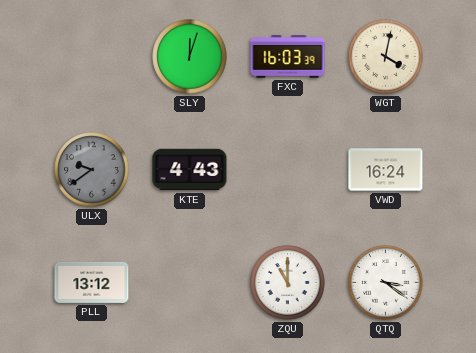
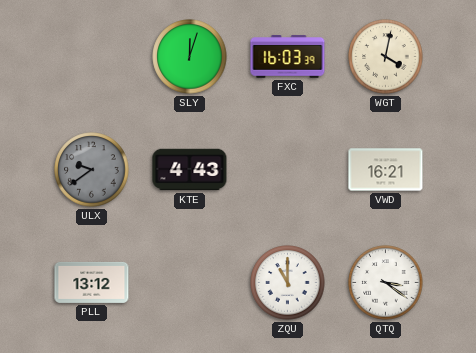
VWD: 16:24 -> 16:21 (386, 170)
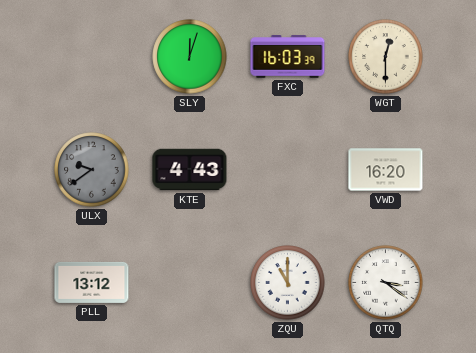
WGT: 4:02 -> 12:30 (386, 57)
VWD: 16:21 -> 16:20 (386, 170)
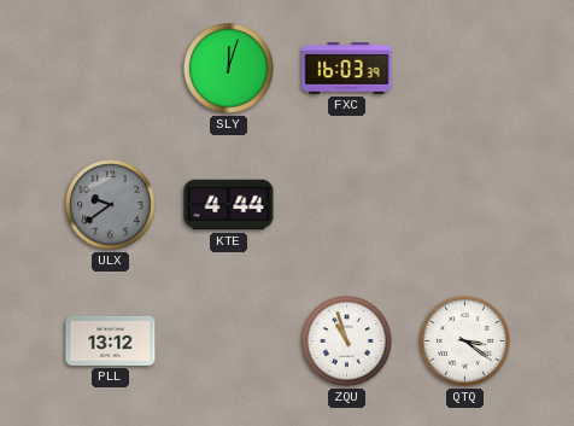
WGT: 12:30 -> none (386, 57)
KTE: 4:43 -> 4:44 (229, 205)
VWD: 16:20 -> none (386, 170)
ZQU: 11:00 -> 10:57 (347, 342)
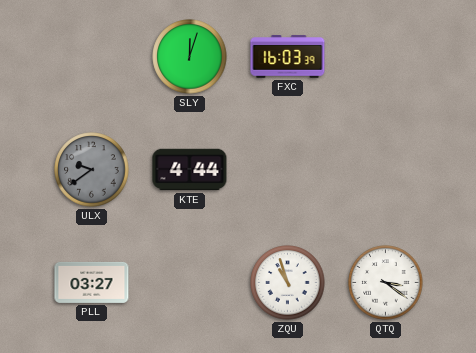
PLL: 13:12 -> 03:27 (92, 282)
